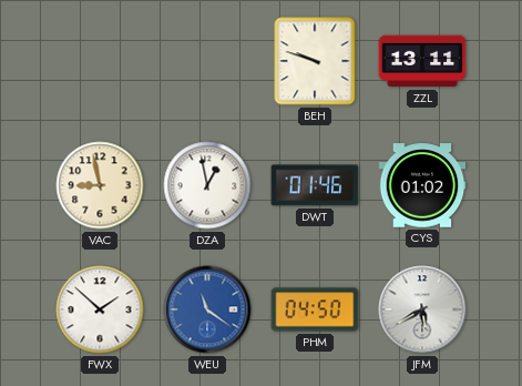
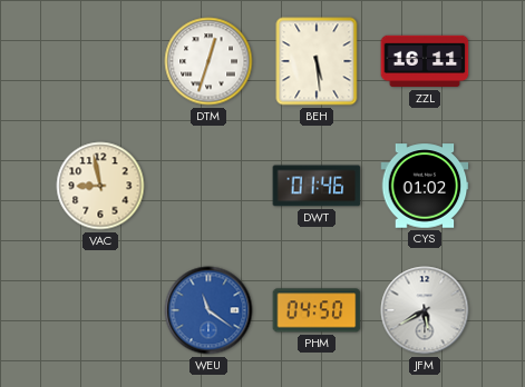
DTM: none -> 12:33 (208, 61)
BEH: 9:48 -> 5:29 (317, 61)
ZZL: 13:11 -> 16:11 (425, 61)
DZA: 12:58 -> none (207, 185)
FWX: 1:52 -> none (100, 309)
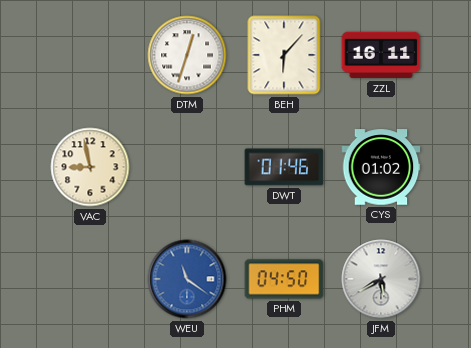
BEH: 5:29 -> 6:07 (284, 55)
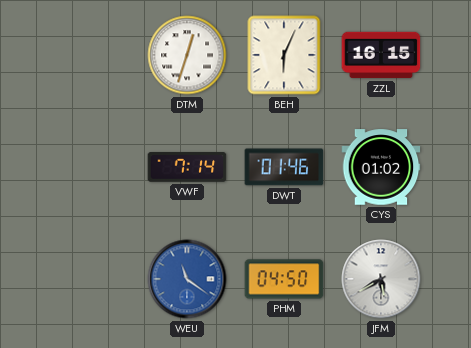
BEH: 6:07 -> 6:04 (284, 55)
ZZL: 16:11 -> 16:15 (381, 55)
VAC: 8:58 -> none (90, 167)
VWF: none -> 7:14 (187, 167)
